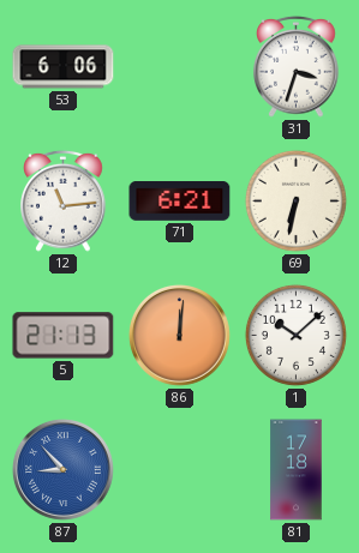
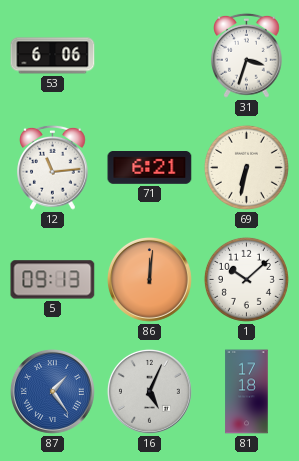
5: 21:13 -> 09:13 (53, 280)
87: 8:53 -> 1:24 (52, 391)
16: none -> 5:04 (149, 391)
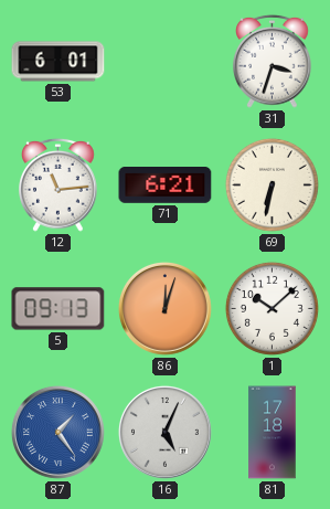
53: 6:06 -> 6:01 (58, 62)
86: 12:01 -> 12:03 (164, 308)
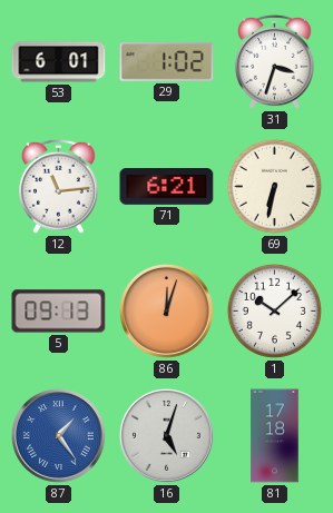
29: none -> 1:02 (167, 61)
16: 5:04 -> 5:03 (166, 435)
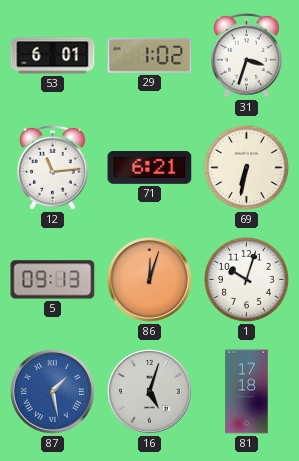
1: 10:08 -> 10:03 (246, 279)
87: 1:24 -> 1:28 (52, 391)
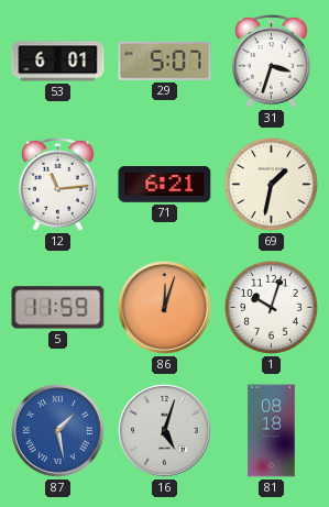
29: 1:02 -> 5:07 (165, 60)
69: 6:32 -> 1:32 (271, 184)
5: 09:13 -> 11:59 (58, 308)
81: 17:18 -> 08:18 (272, 431)
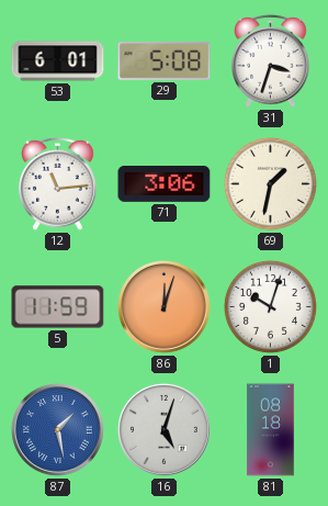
29: 5:07 -> 5:08 (165, 60)
71: 6:21 -> 3:06 (165, 184)
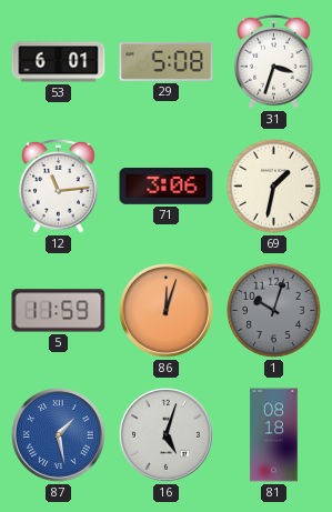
1 dial: white -> grey (273, 310)
